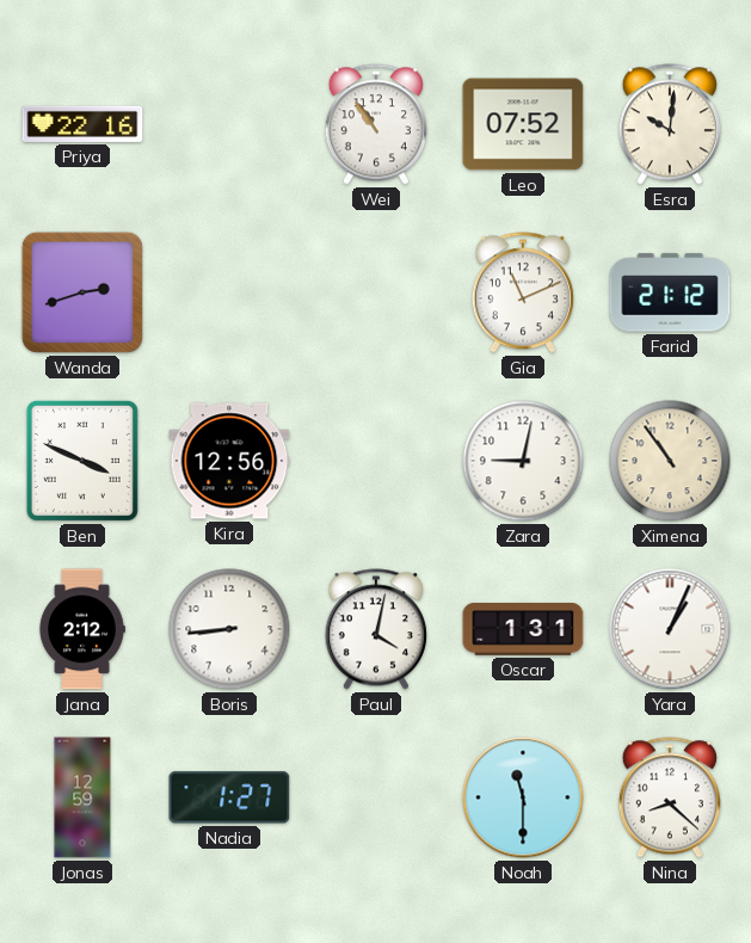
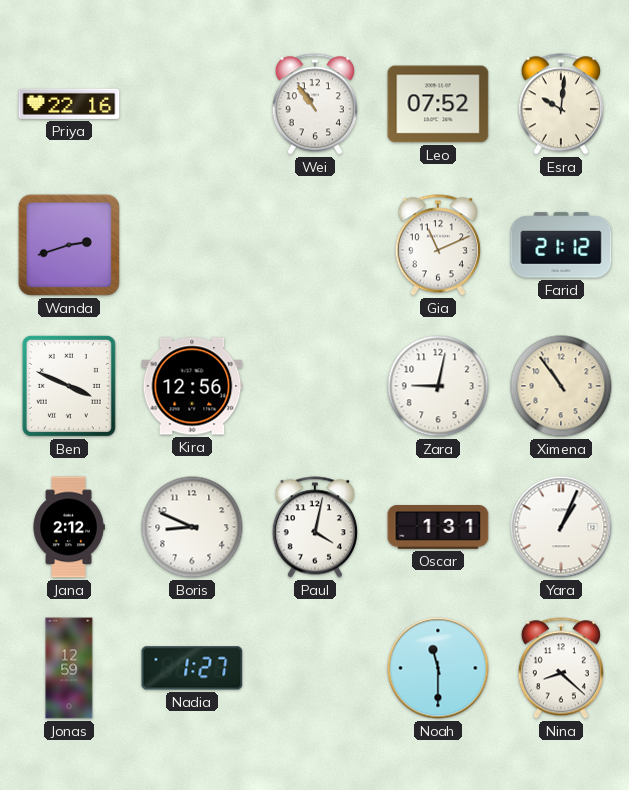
Boris: 8:44 -> 8:49 (192, 527)
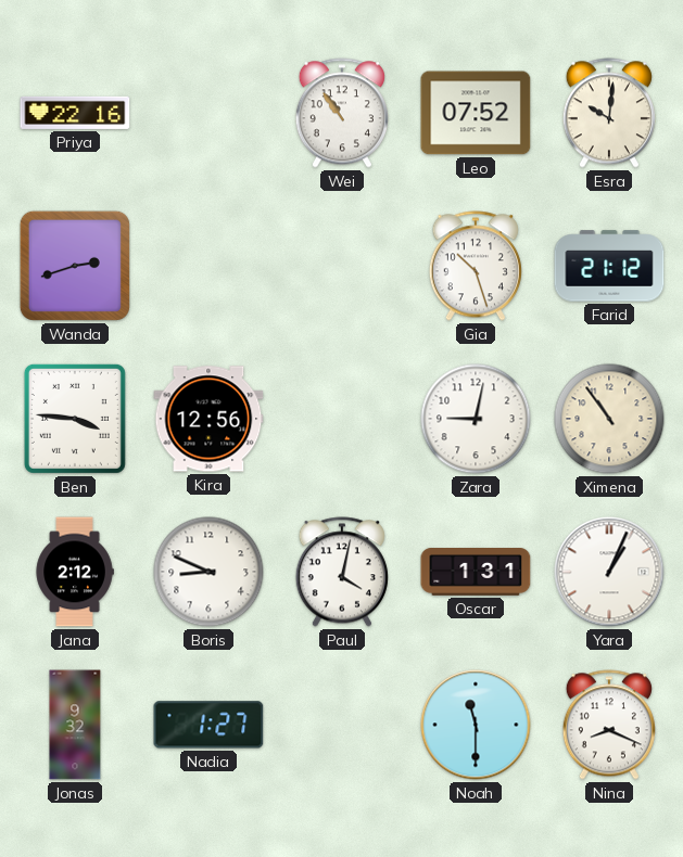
Gia: 11:11 -> 10:27 (476, 266)
Ben: 3:49 -> 3:46 (75, 419)
Jonas: 12:59 -> 9:32 (75, 725)
Nina: 8:22 -> 8:19 (609, 725)
